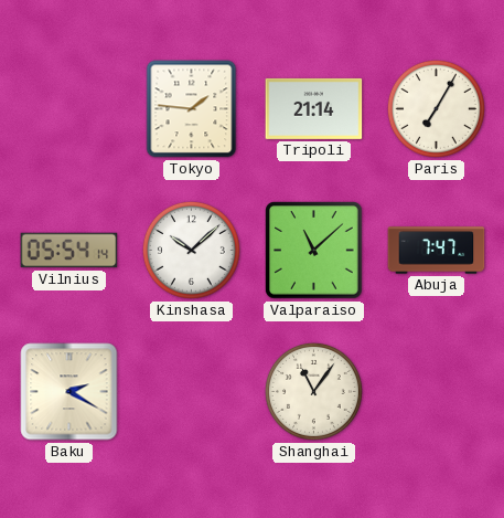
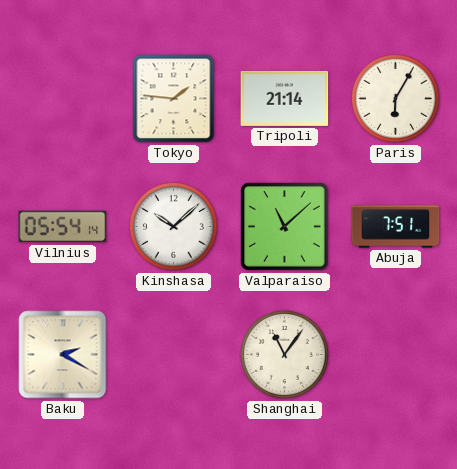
Paris: 7:05 -> 6:05 (395, 98)
Abuja: 7:47 -> 7:51 (396, 227)
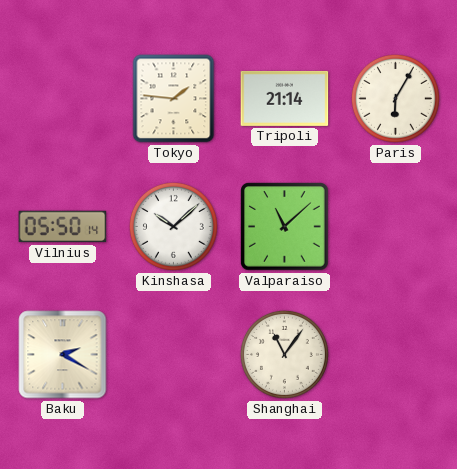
Vilnius: 05:54 -> 05:50 (63, 227)
Abuja: 7:51 -> none (396, 227)
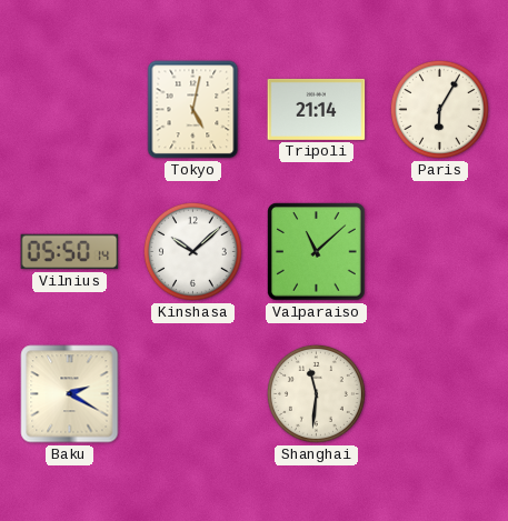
Tokyo: 1:46 -> 5:02 (193, 110)
Shanghai: 11:06 -> 11:31 (316, 393)
